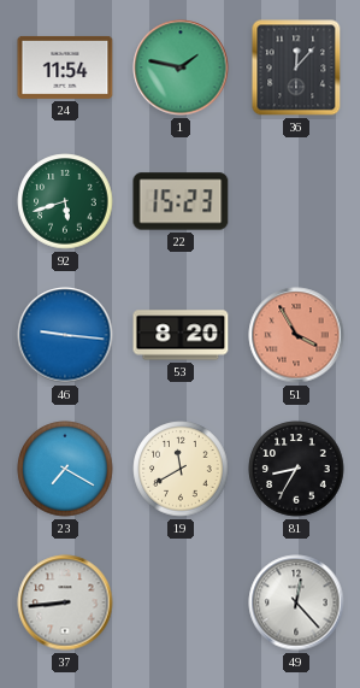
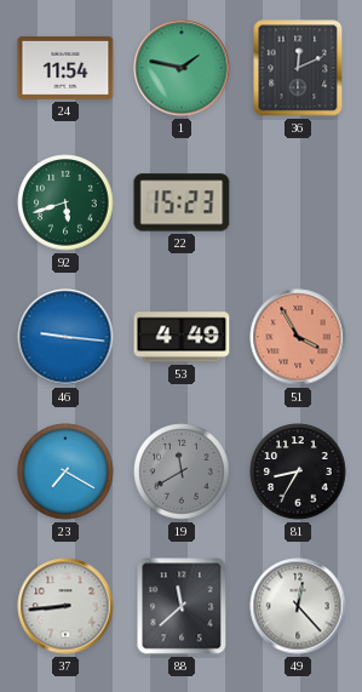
36: 12:07 -> 12:11 (298, 68)
53: 8:20 -> 4:49 (182, 337)
19 dial: cream -> grey (182, 471)
88: none -> 11:38 (182, 606)
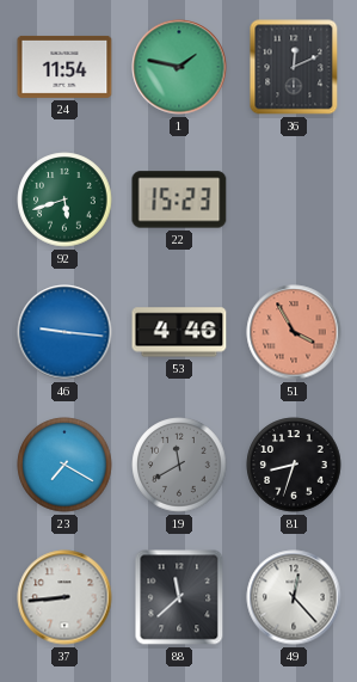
53: 4:49 -> 4:46 (179, 332)
81: 8:35 -> 8:33 (294, 465)
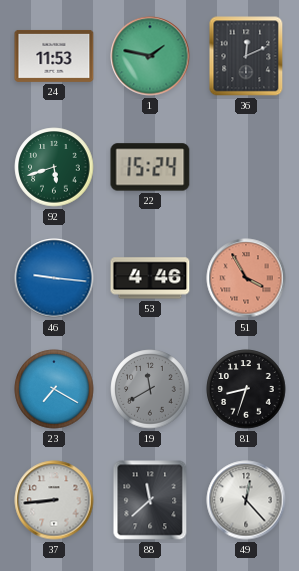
24: 11:54 -> 11:53 (54, 56)
22: 15:23 -> 15:24 (150, 167)
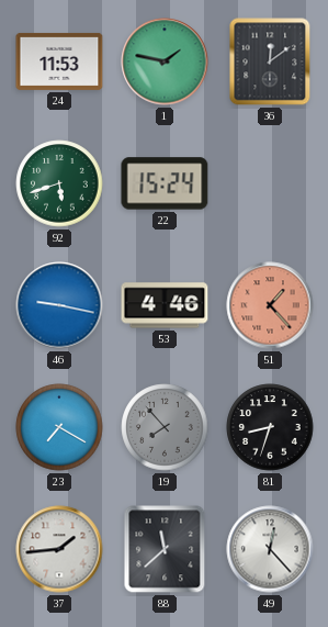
36: 12:11 -> 12:09 (270, 61)
46: 9:16 -> 9:17 (59, 305)
51: 3:55 -> 1:23 (270, 305)
19: 11:40 -> 7:53 (165, 427)
37: 8:44 -> 1:44 (59, 549)
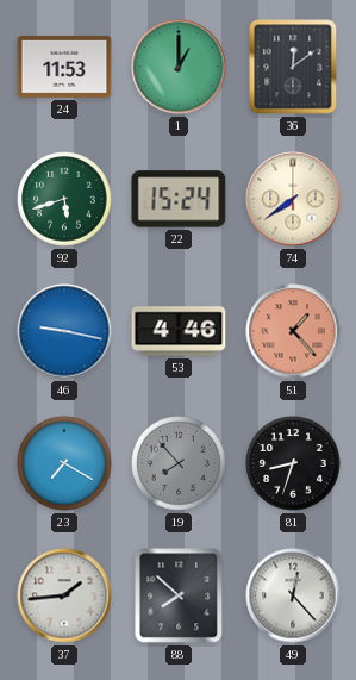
1: 1:47 -> 1:00 (179, 67)
74: none -> 7:39 (293, 199)
88: 11:38 -> 7:52 (179, 595)
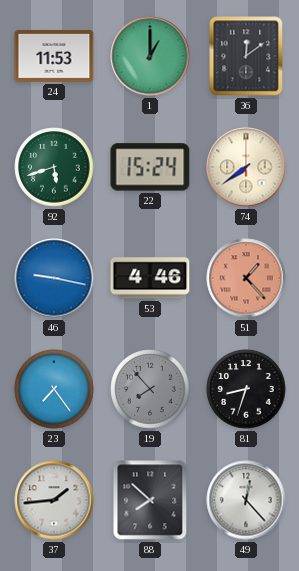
23: 7:20 -> 7:24 (54, 389)
